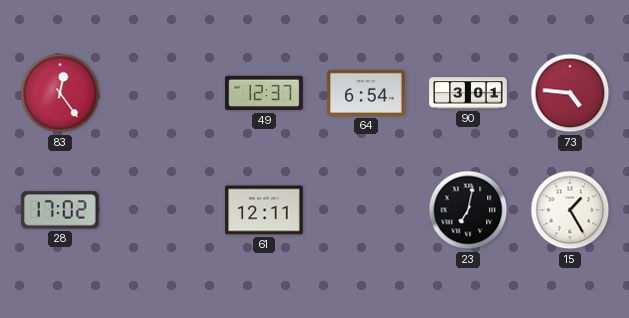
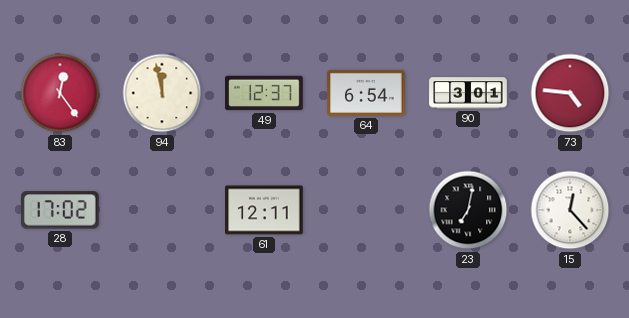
94: none -> 11:58 (162, 93)
15: 1:25 -> 12:23 (570, 210)
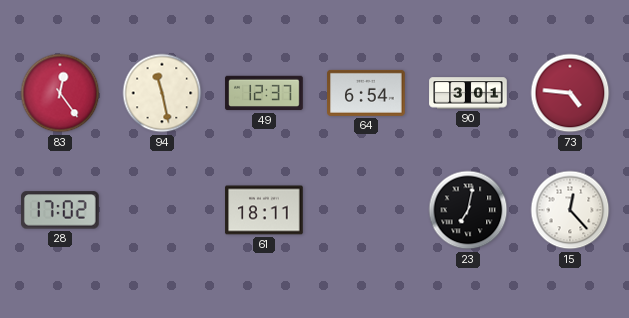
94: 11:58 -> 11:28 (162, 93)
61: 12:11 -> 18:11 (264, 210)
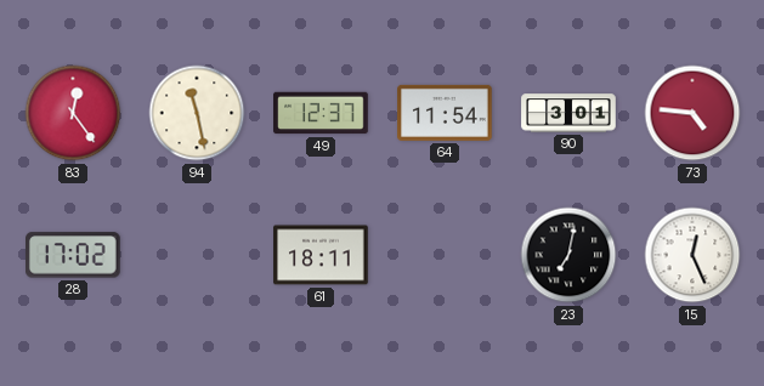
64: 6:54 -> 11:54 (445, 113)
15: 12:23 -> 12:26 (692, 255)
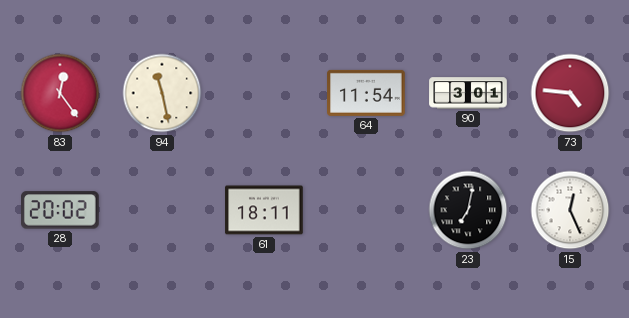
49: 12:37 -> none (321, 113)
28: 17:02 -> 20:02 (61, 210)
